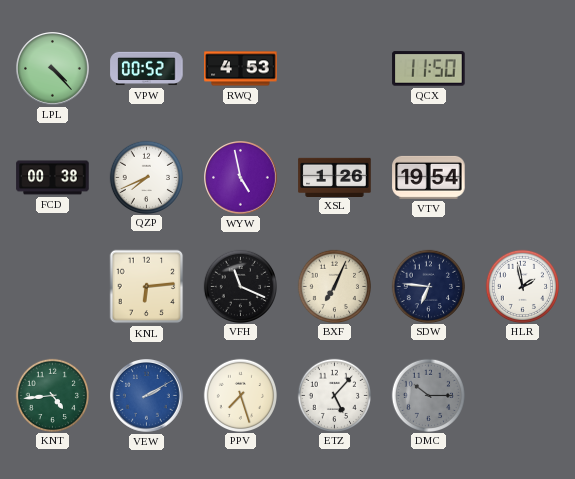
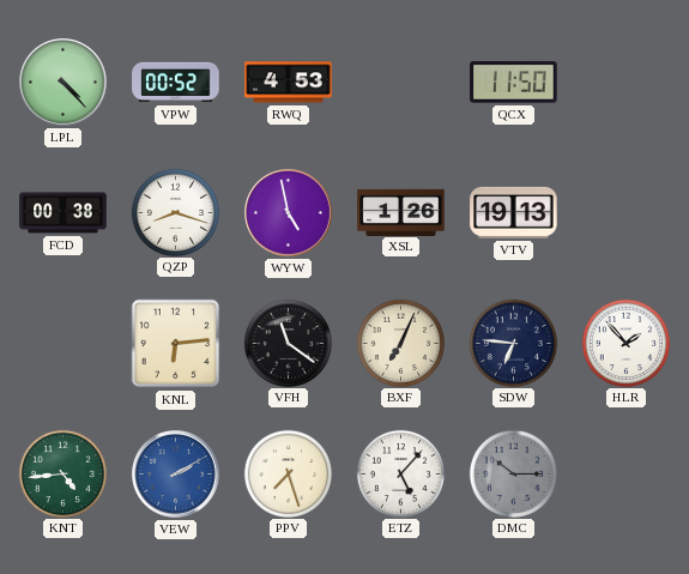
QZP: 7:41 -> 8:18 (175, 212)
VTV: 19:54 -> 19:13 (514, 212)
VFH: 11:19 -> 11:21 (288, 343)
HLR: 1:58 -> 1:53 (625, 343)
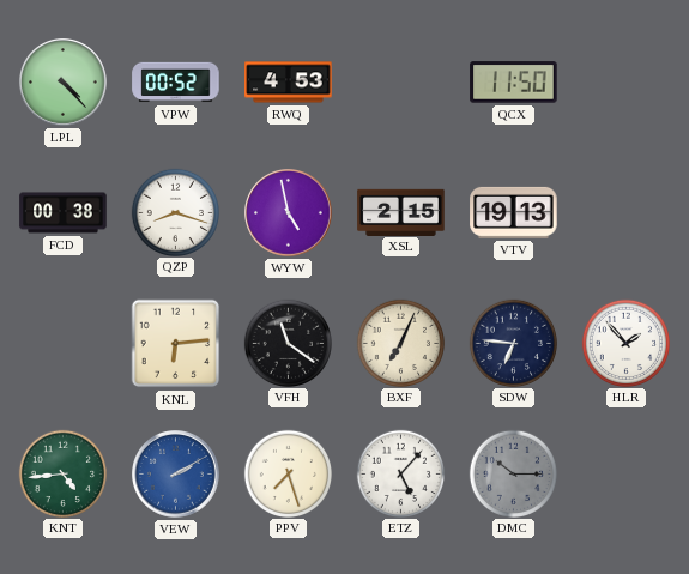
XSL: 1:26 -> 2:15 (401, 212)
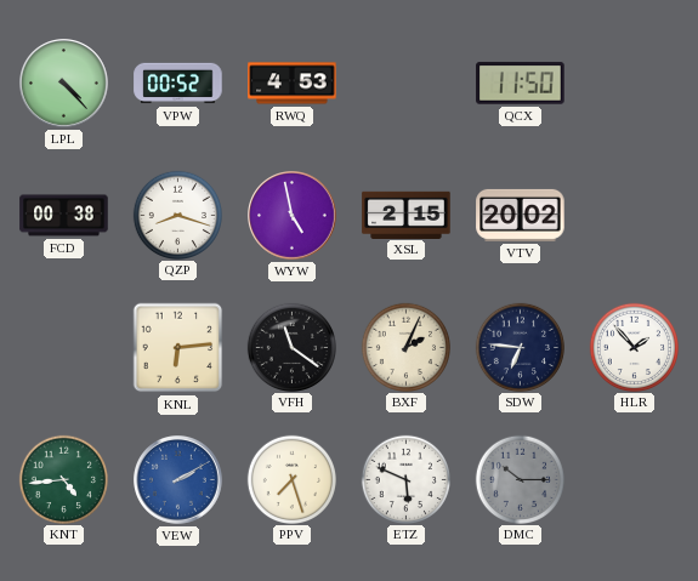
VTV: 19:13 -> 20:02 (521, 215)
BXF: 7:04 -> 2:04 (405, 347)
ETZ: 5:07 -> 5:49 (405, 479)
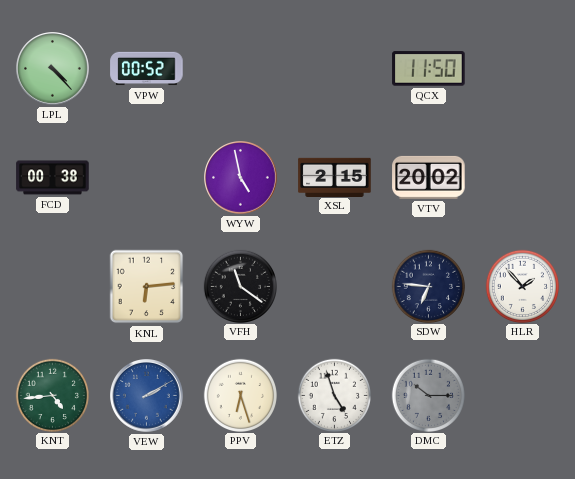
RWQ: 4:53 -> none (293, 84)
QZP: 8:18 -> none (177, 215)
BXF: 2:04 -> none (405, 347)
PPV: 7:27 -> 6:27 (240, 395)
ETZ: 5:49 -> 4:57 (334, 395)
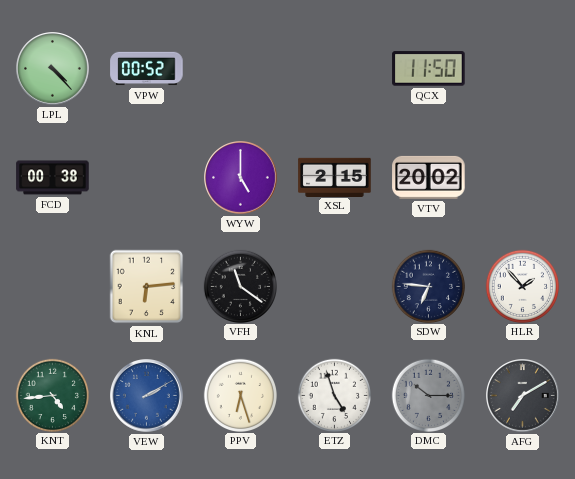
WYW: 4:58 -> 5:00 (241, 178)
AFG: none -> 7:10 (523, 396)
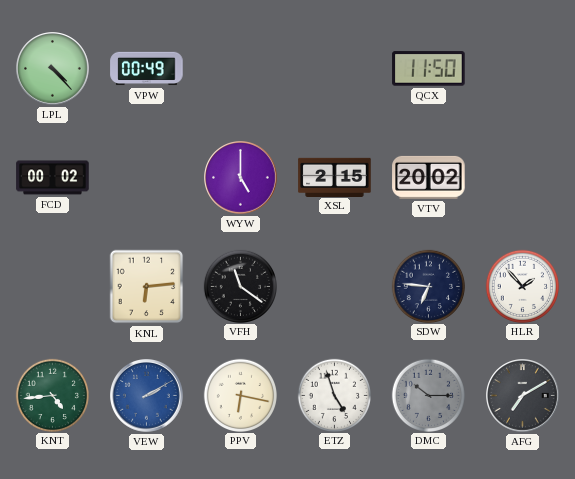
VPW: 00:52 -> 00:49 (147, 69)
FCD: 00:38 -> 00:02 (53, 178)
PPV: 6:27 -> 6:17 (240, 395)
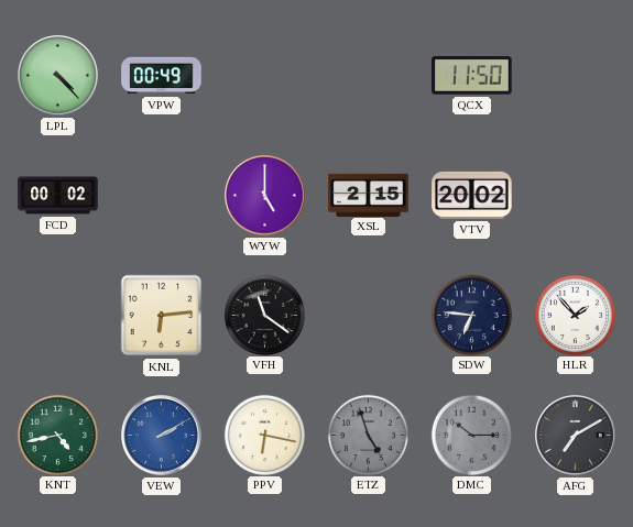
KNT: 4:44 -> 4:43 (57, 435)
ETZ dial: white -> grey (368, 435)
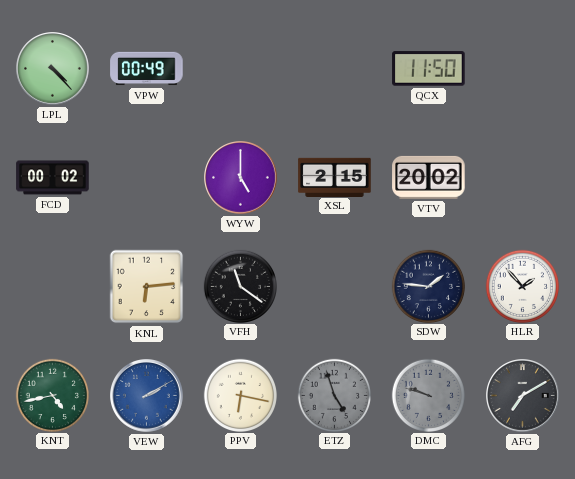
SDW: 6:46 -> 1:46 (428, 286)
DMC: 10:15 -> 9:48 (428, 395)
